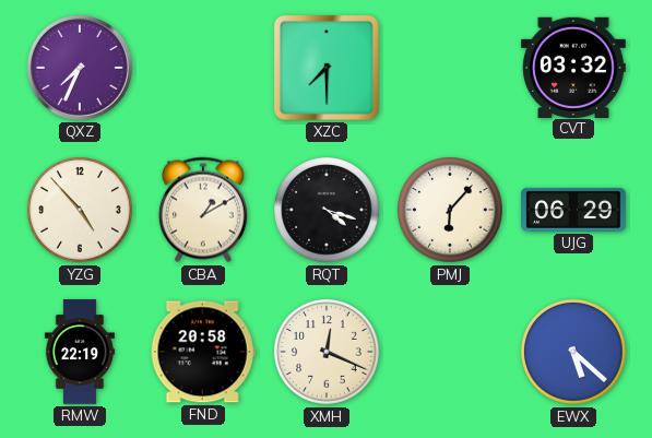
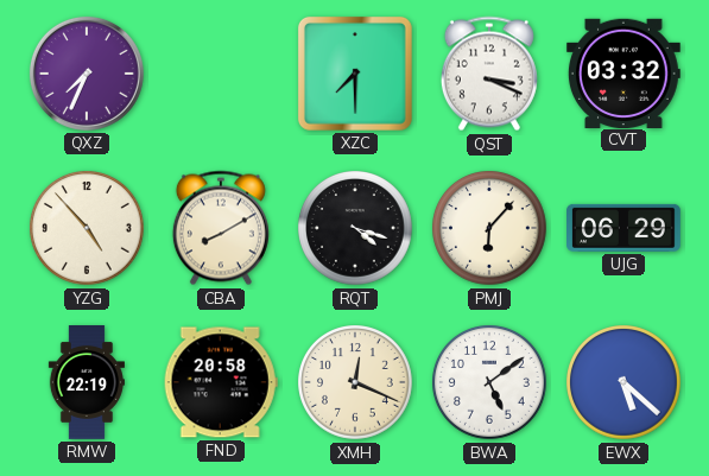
QST: none -> 3:19 (489, 74)
CBA: 1:10 -> 8:10 (221, 228)
BWA: none -> 5:09 (490, 383)
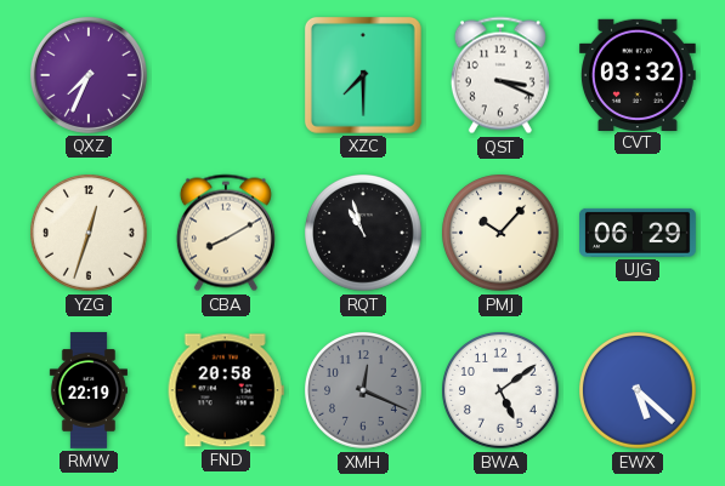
YZG: 4:53 -> 12:33 (90, 234)
RQT: 4:18 -> 10:57 (364, 234)
PMJ: 6:07 -> 10:07 (502, 234)
XMH dial: cream -> grey (364, 391)
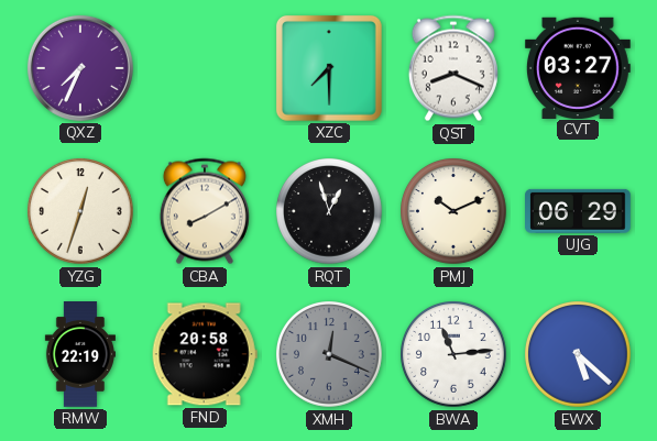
QST: 3:19 -> 8:19 (453, 68)
CVT: 03:32 -> 03:27 (578, 67)
RQT: 10:57 -> 12:57 (330, 212)
PMJ: 10:07 -> 10:11 (455, 212)
BWA: 5:09 -> 11:14 (455, 355)
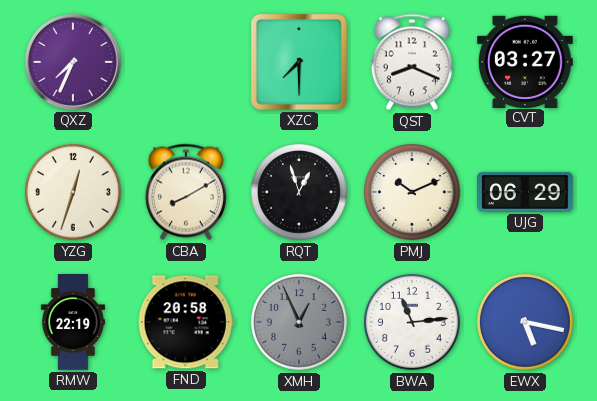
XMH: 12:19 -> 12:56 (300, 323)
EWX: 5:22 -> 5:17 (526, 323)
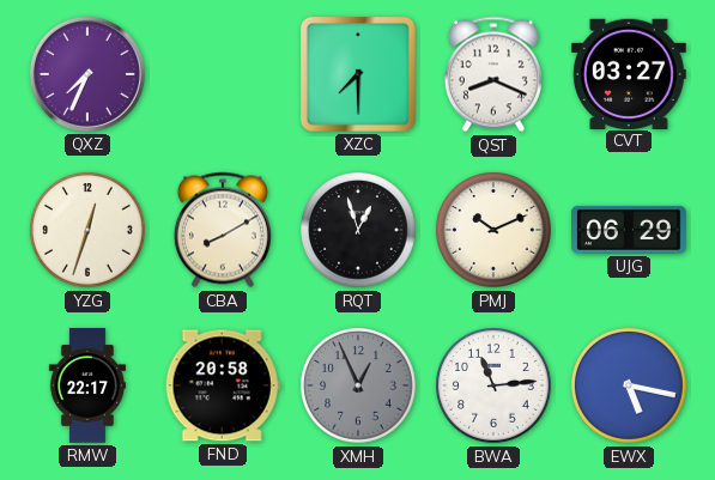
RMW: 22:19 -> 22:17 (87, 387)
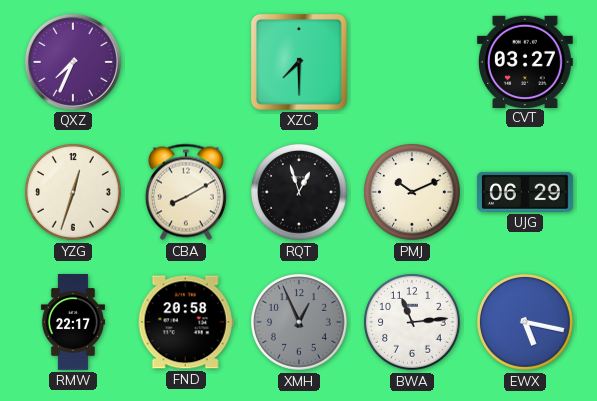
QST: 8:19 -> none (493, 74)
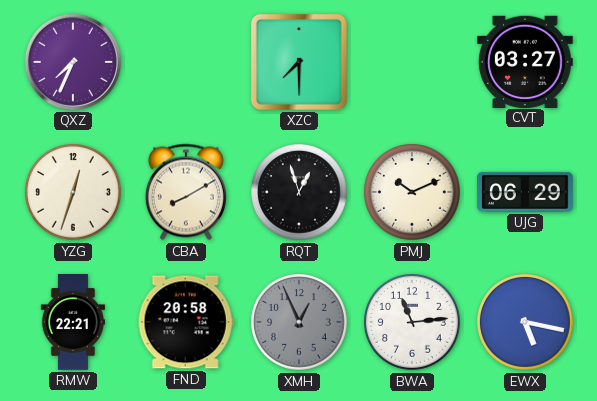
RMW: 22:17 -> 22:21 (73, 323)
